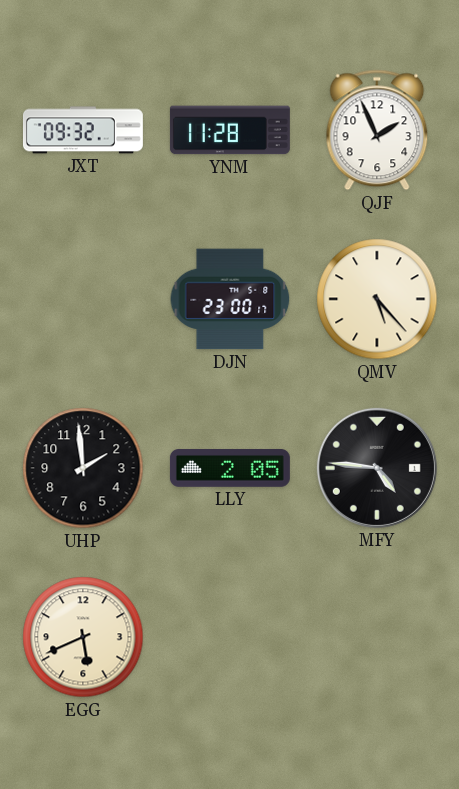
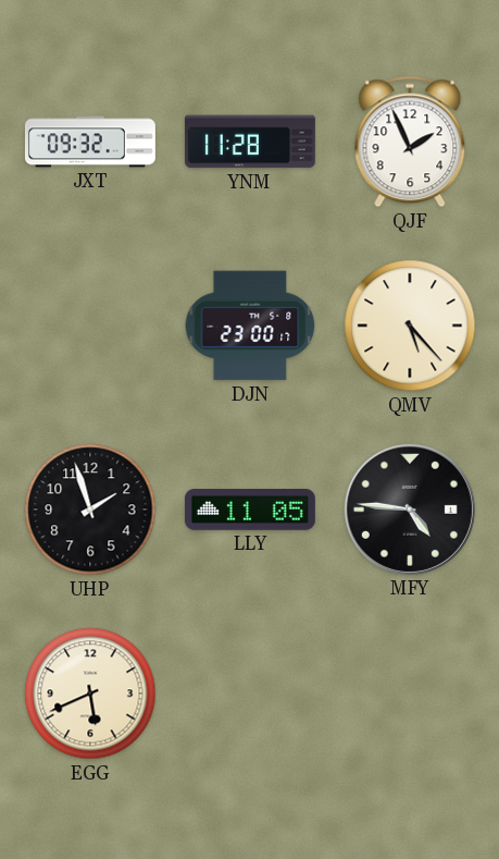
UHP: 1:59 -> 1:57 (90, 510)
LLY: 2:05 -> 11:05 (250, 511)
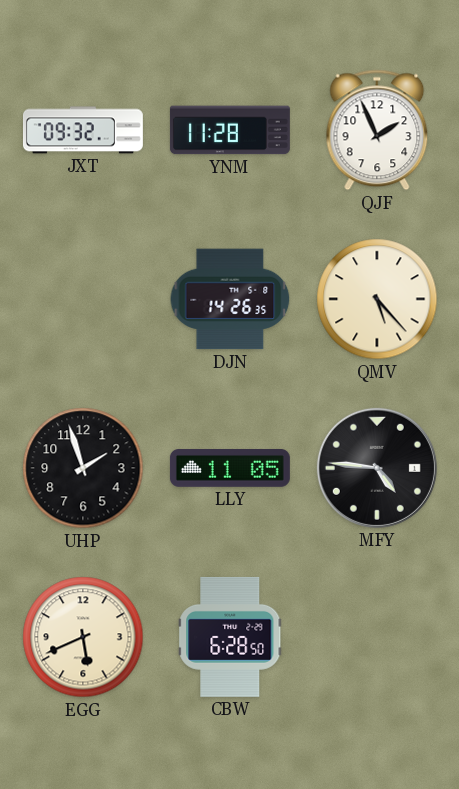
DJN: 23:00 -> 14:26 (230, 299)
CBW: none -> 6:28 (230, 637)
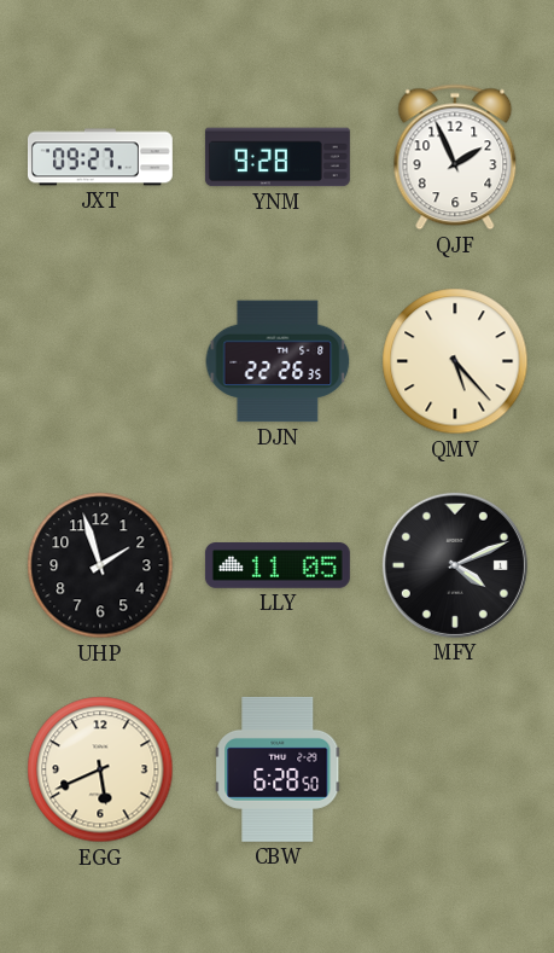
JXT: 09:32 -> 09:27 (100, 157)
YNM: 11:28 -> 9:28 (278, 157)
DJN: 14:26 -> 22:26 (278, 361)
MFY: 4:46 -> 4:11 (455, 565)
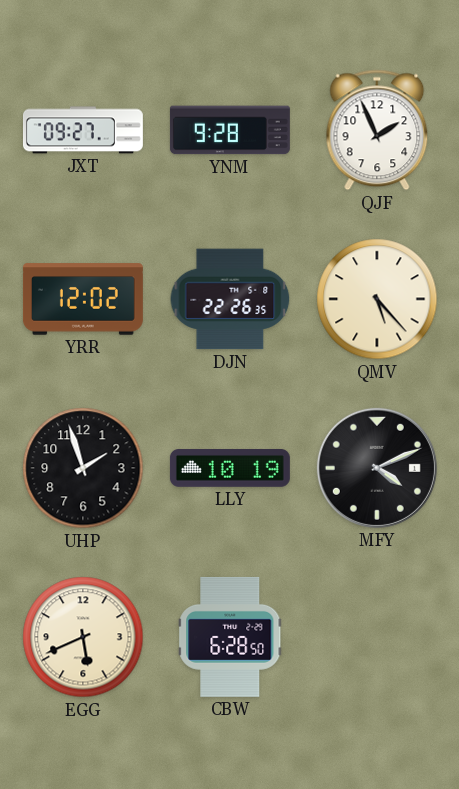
YRR: none -> 12:02 (83, 299)
LLY: 11:05 -> 10:19 (230, 469)
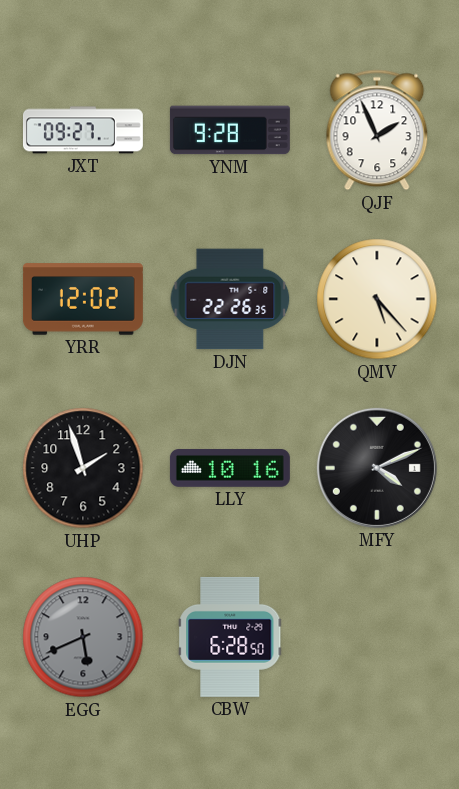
LLY: 10:19 -> 10:16 (230, 469)
EGG dial: cream -> grey (83, 637)
